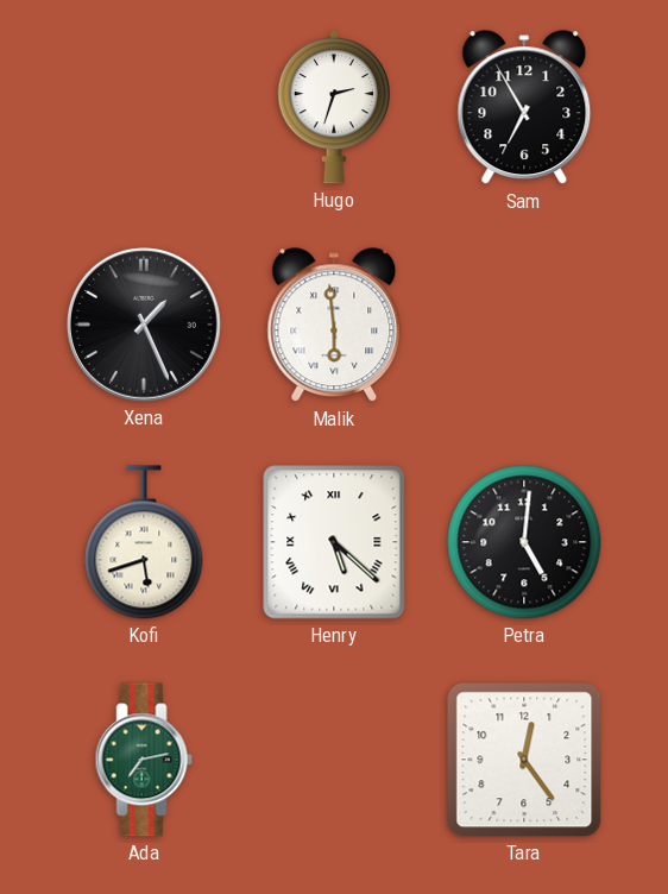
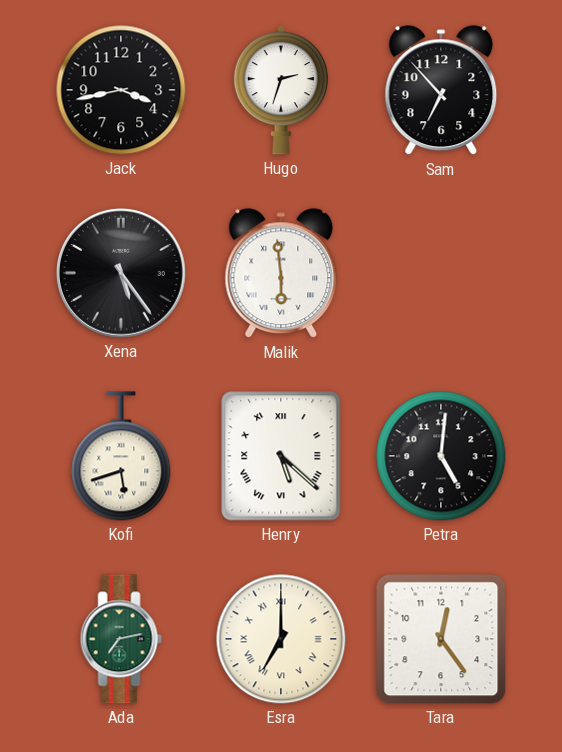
Jack: none -> 3:43 (121, 90)
Sam: 6:55 -> 6:53 (441, 91)
Xena: 1:26 -> 5:24 (121, 273)
Esra: none -> 7:00 (281, 639)
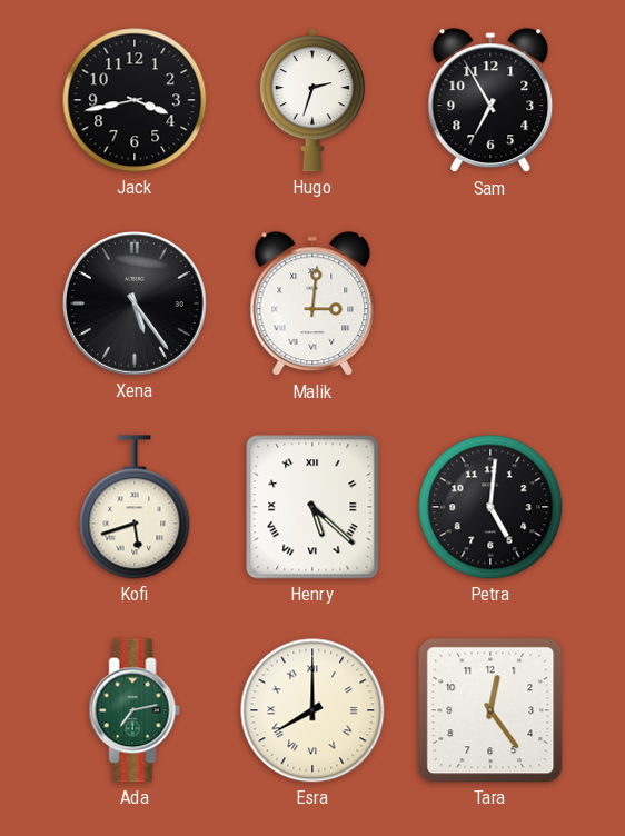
Sam: 6:53 -> 6:55 (490, 101)
Malik: 5:59 -> 3:01 (312, 305)
Esra: 7:00 -> 8:00 (312, 710)
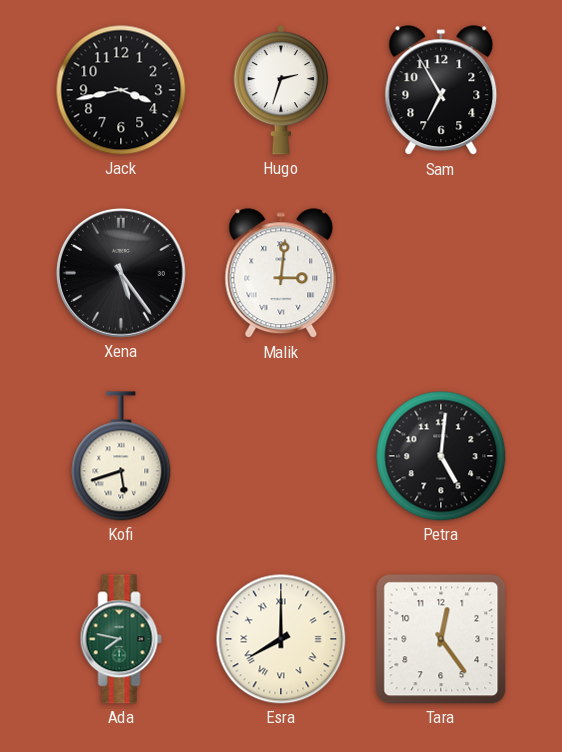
Henry: 5:22 -> none (312, 507)
Ada: 7:13 -> 7:47 (121, 639)
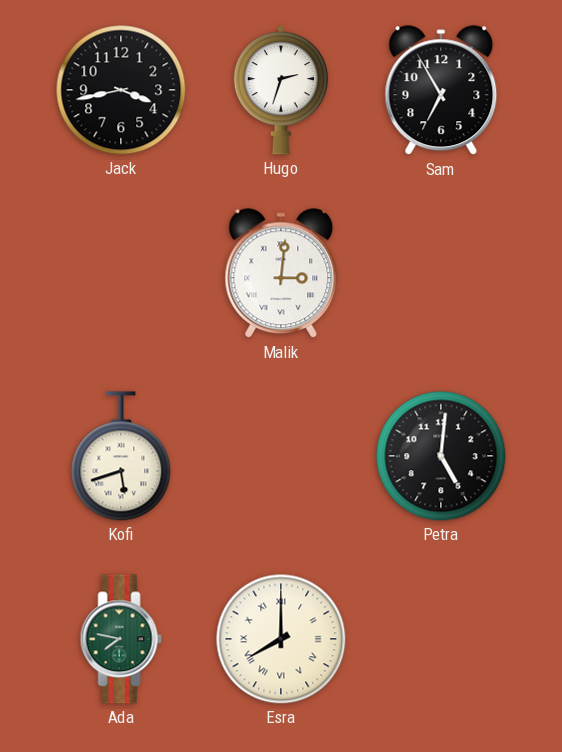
Xena: 5:24 -> none (121, 273)
Tara: 12:24 -> none (441, 639)
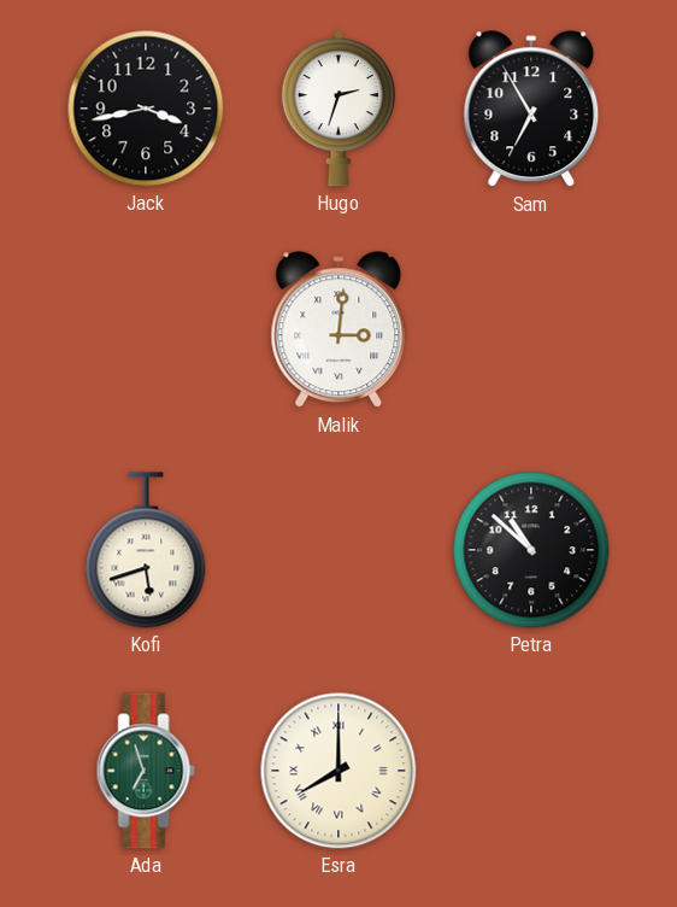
Petra: 5:01 -> 10:52 (531, 550)
Ada: 7:47 -> 6:57 (146, 771)
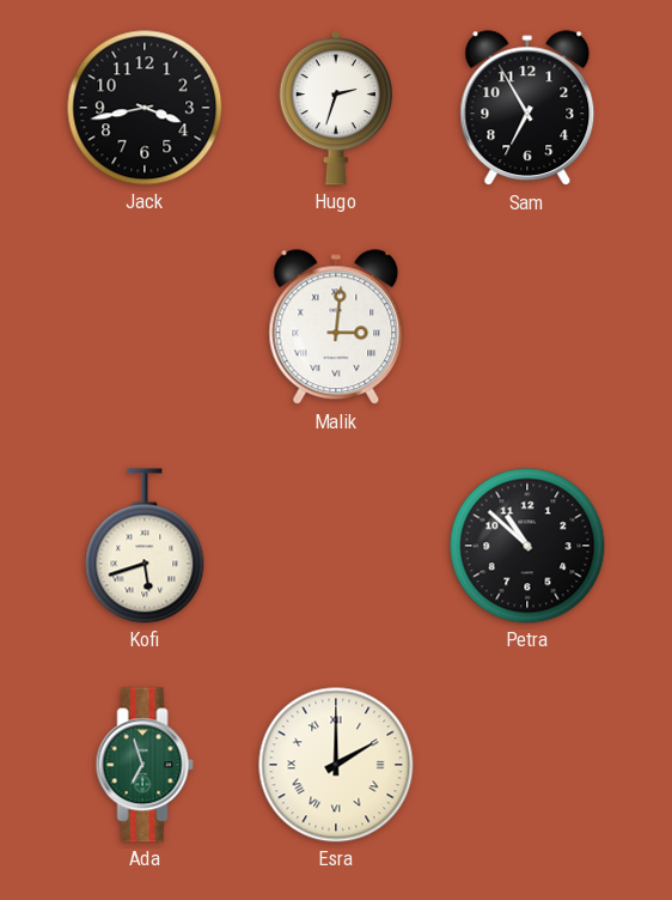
Esra: 8:00 -> 2:00 (336, 765)
